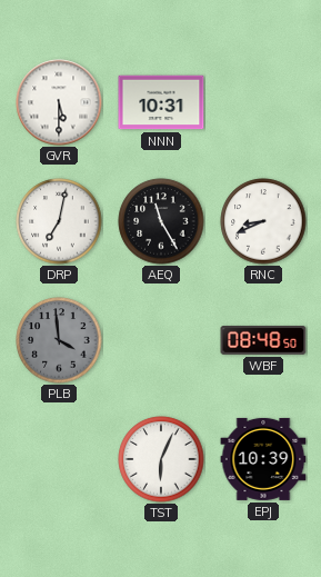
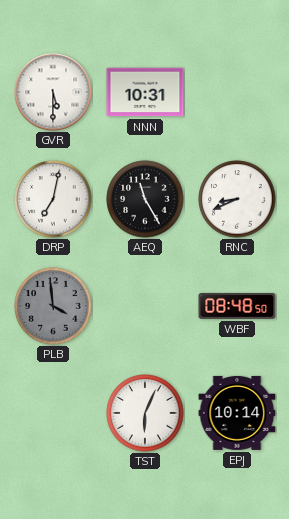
EPJ: 10:39 -> 10:14 (237, 413)
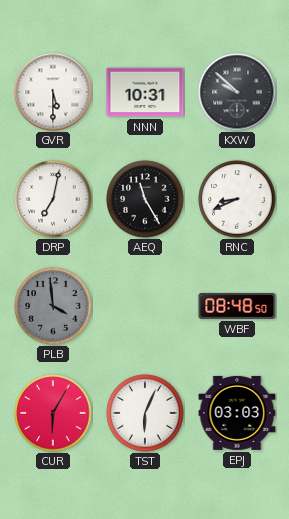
KXW: none -> 9:52 (237, 92)
CUR: none -> 6:05 (53, 413)
EPJ: 10:14 -> 03:03 (237, 413)
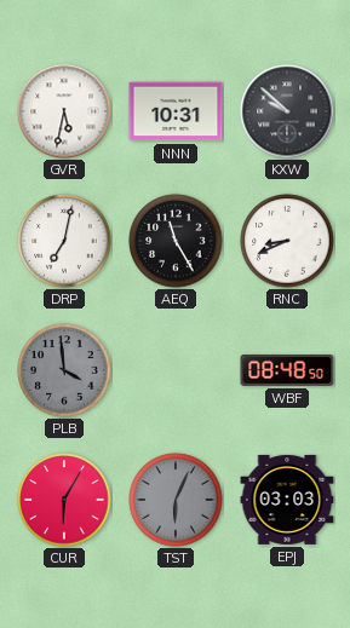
GVR: 5:30 -> 5:32 (64, 111)
TST dial: white -> grey (176, 500)
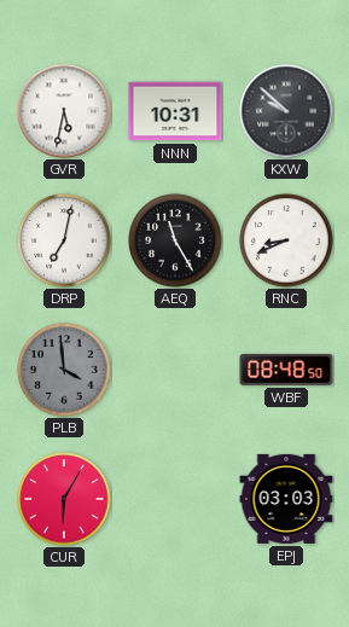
TST: 6:04 -> none (176, 500)
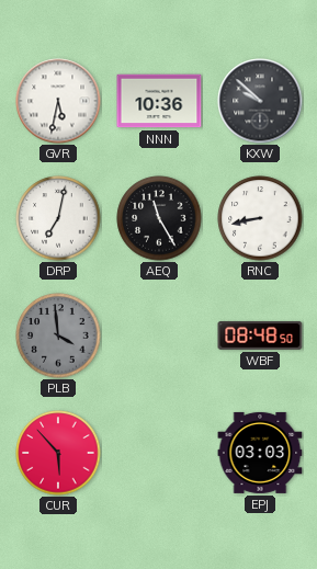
NNN: 10:31 -> 10:36 (159, 101)
RNC: 8:41 -> 8:43 (260, 218)
CUR: 6:05 -> 5:53 (58, 453)
